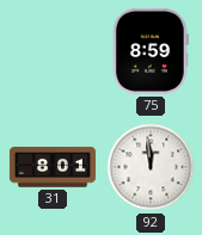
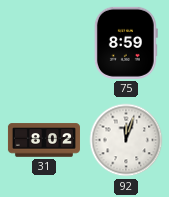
31: 8:01 -> 8:02 (44, 140)
92: 11:59 -> 12:03 (126, 140)
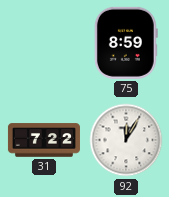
31: 8:02 -> 7:22 (44, 140)
92: 12:03 -> 12:05 (126, 140)
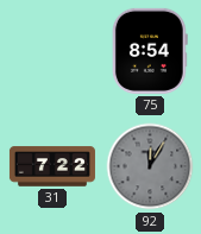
75: 8:59 -> 8:54 (150, 51)
92 dial: white -> grey (150, 166)
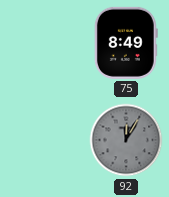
75: 8:54 -> 8:49 (126, 43)
31: 7:22 -> none (52, 166)
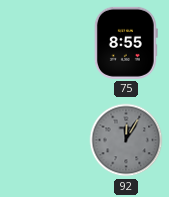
75: 8:49 -> 8:55 (126, 43)
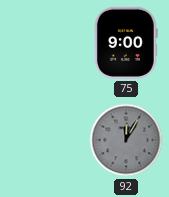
75: 8:55 -> 9:00 (126, 43)
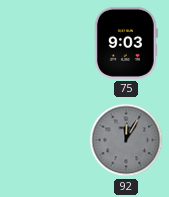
75: 9:00 -> 9:03 (126, 43)
